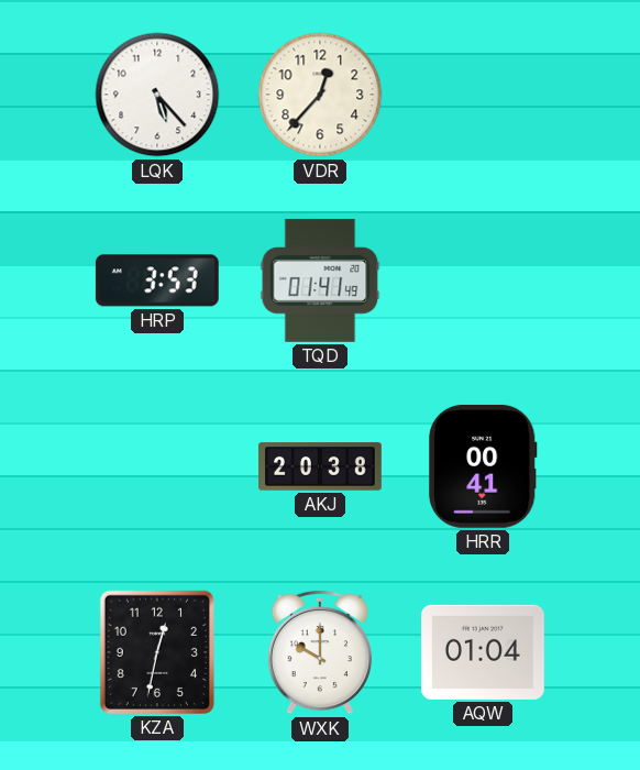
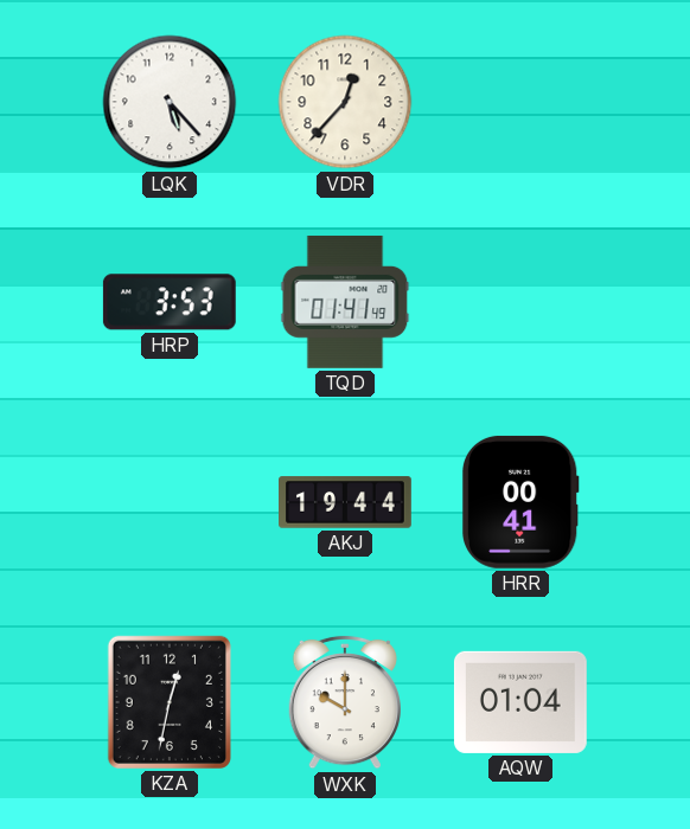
AKJ: 20:38 -> 19:44 (346, 502)
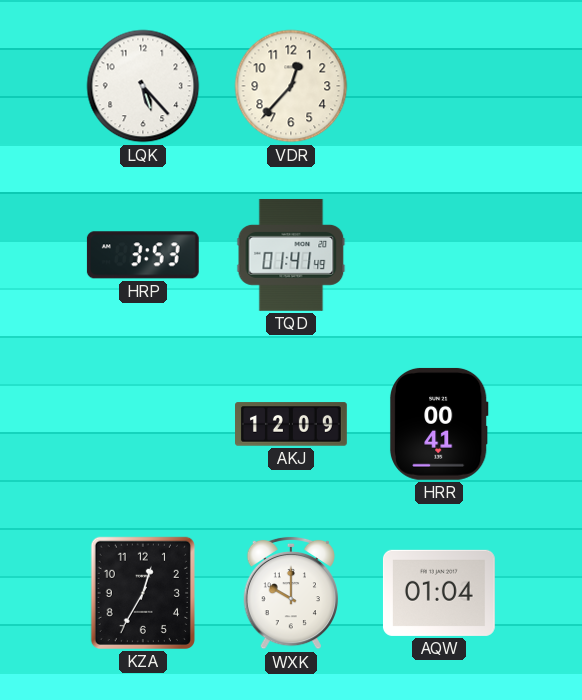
AKJ: 19:44 -> 12:09 (292, 424)
KZA: 12:32 -> 12:35 (143, 593)
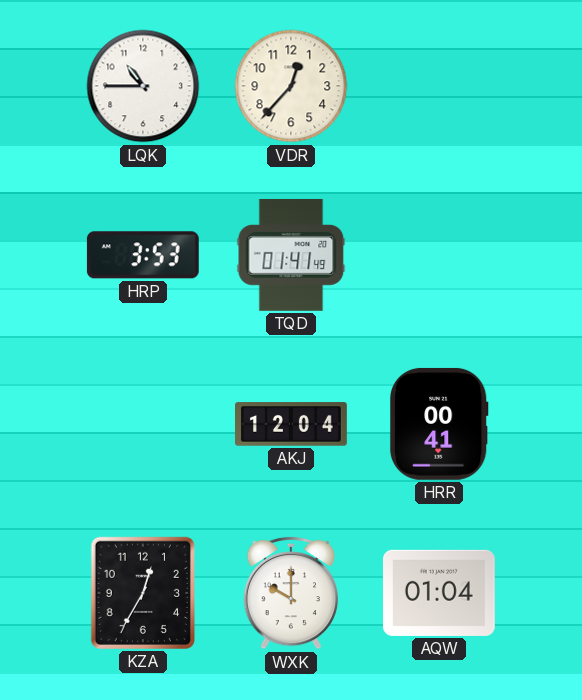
LQK: 5:23 -> 10:45 (143, 86)
AKJ: 12:09 -> 12:04 (292, 424)
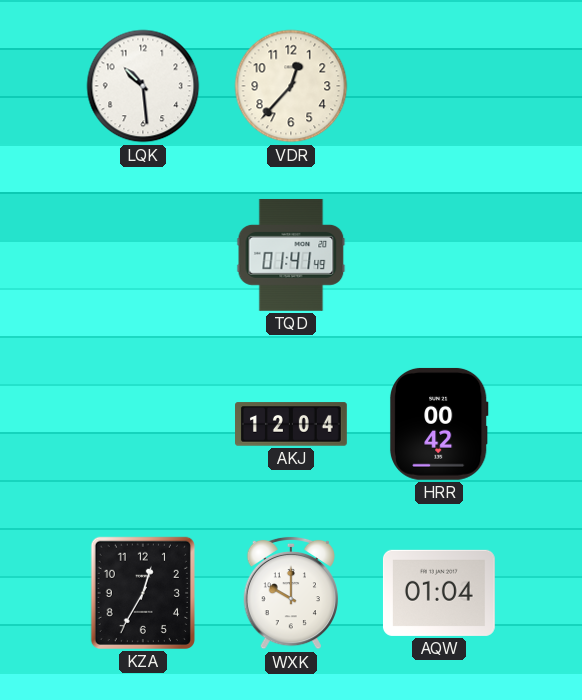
LQK: 10:45 -> 10:29 (143, 86)
HRP: 3:53 -> none (143, 255)
HRR: 00:41 -> 00:42 (439, 424)
